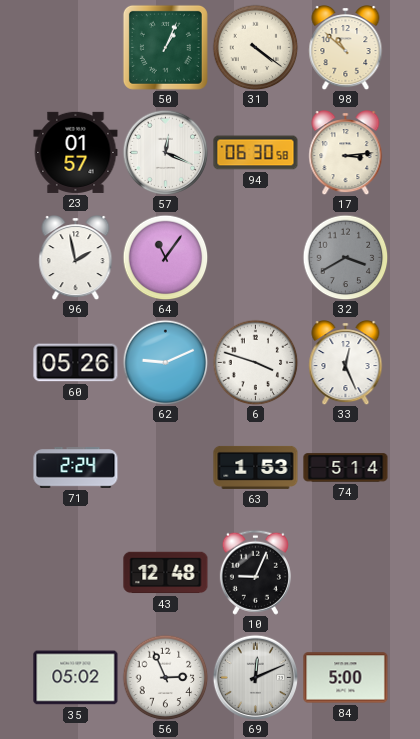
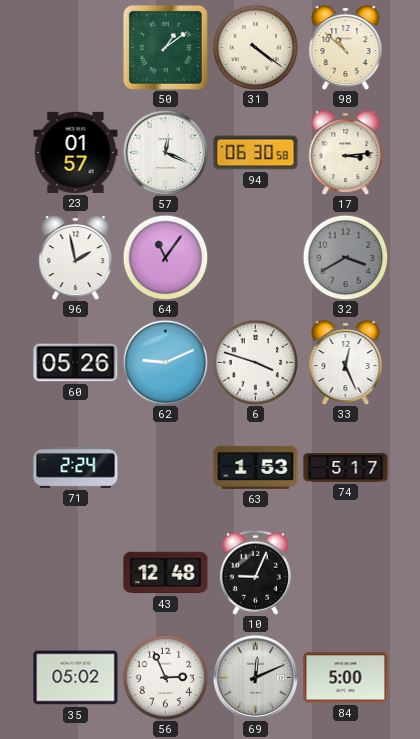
50: 1:04 -> 1:09 (165, 47)
74: 5:14 -> 5:17 (346, 468)
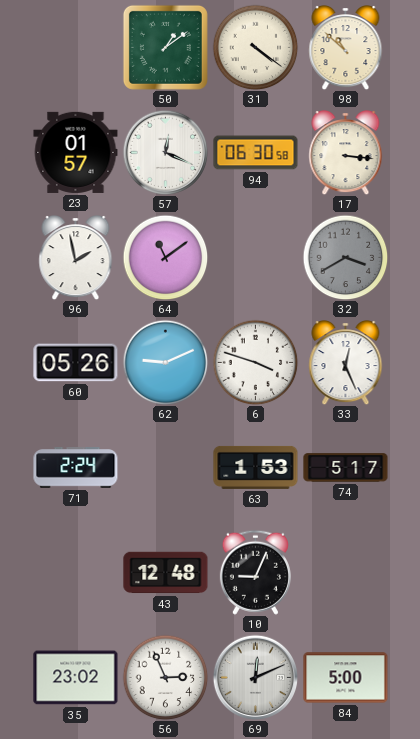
17: 3:14 -> 3:16 (346, 153)
64: 11:06 -> 11:09 (165, 257)
35: 05:02 -> 23:02 (76, 678)
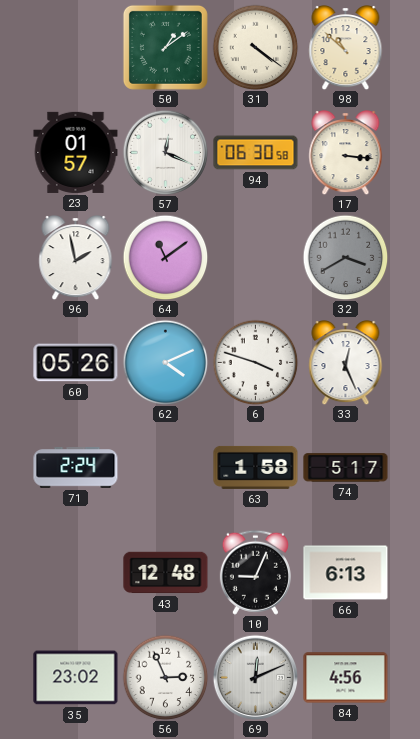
62: 9:11 -> 4:11 (165, 362)
63: 1:53 -> 1:58 (256, 467)
66: none -> 6:13 (346, 573)
84: 5:00 -> 4:56 (346, 678)
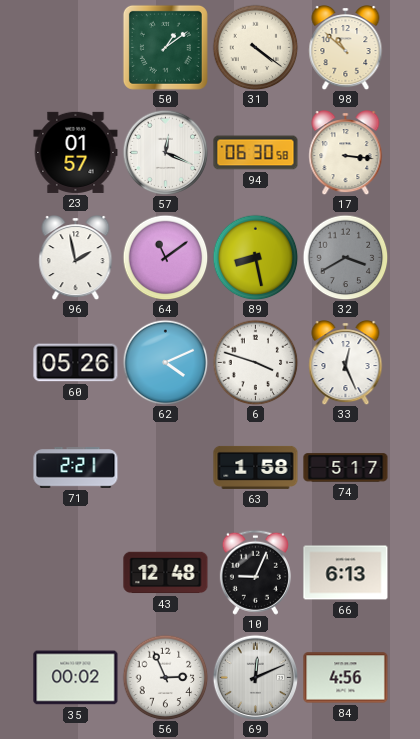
89: none -> 8:28 (255, 257)
71: 2:24 -> 2:21 (76, 468)
35: 23:02 -> 00:02 (76, 678)
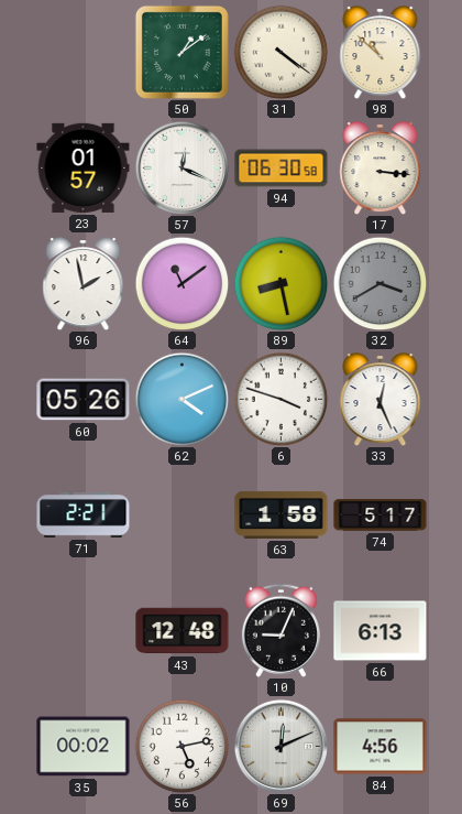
56: 2:56 -> 5:13 (182, 746)
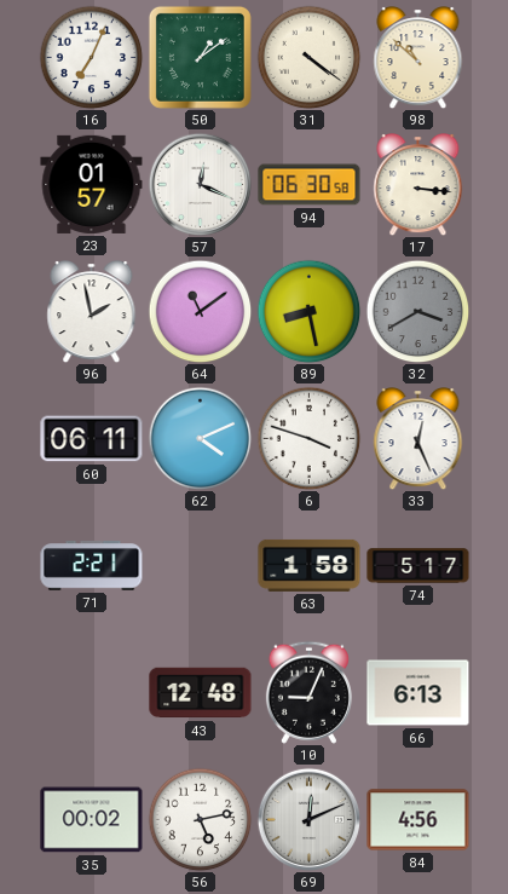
16: none -> 7:04 (91, 57)
60: 05:26 -> 06:11 (92, 439)
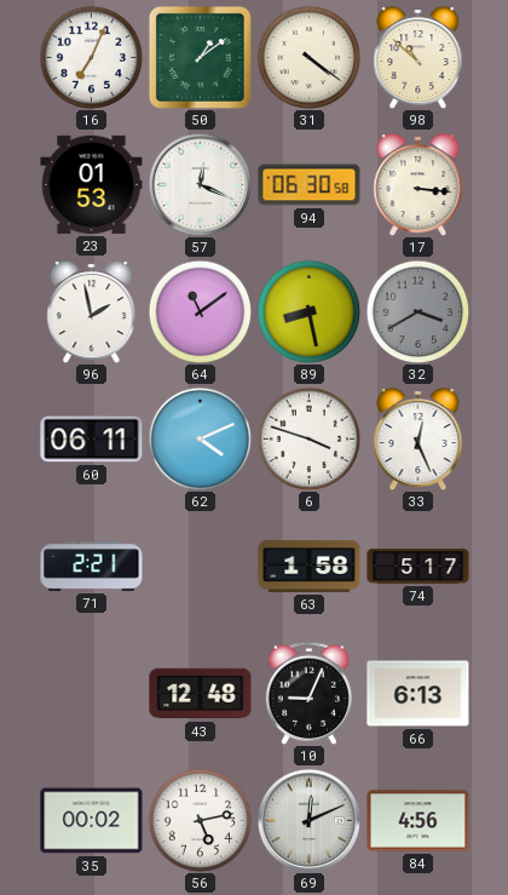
23: 01:57 -> 01:53 (92, 184)
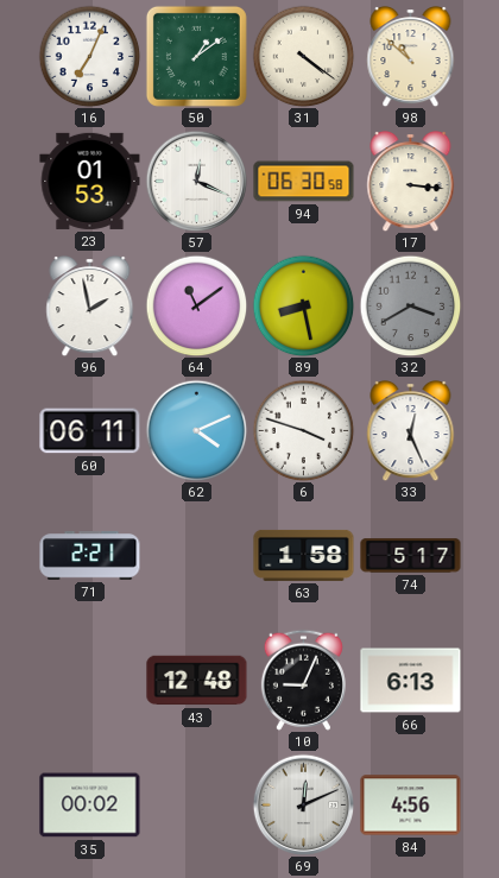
56: 5:13 -> none (200, 820)
